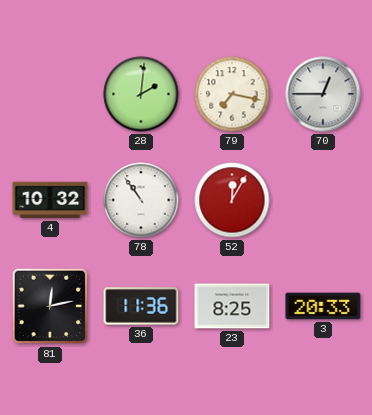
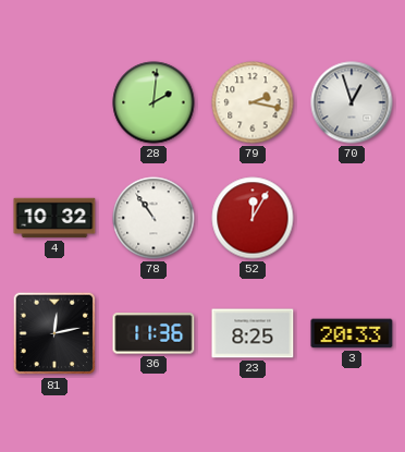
79: 7:17 -> 2:17 (253, 102)
70: 12:45 -> 12:57 (352, 102)
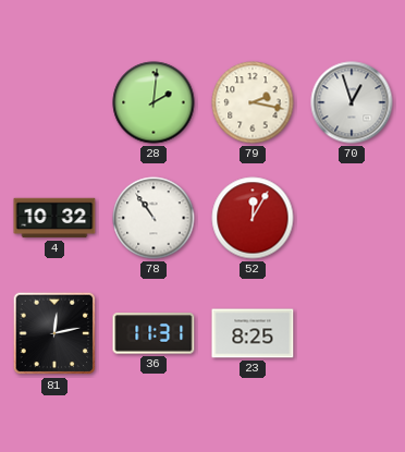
36: 11:36 -> 11:31 (154, 333)
3: 20:33 -> none (352, 333)
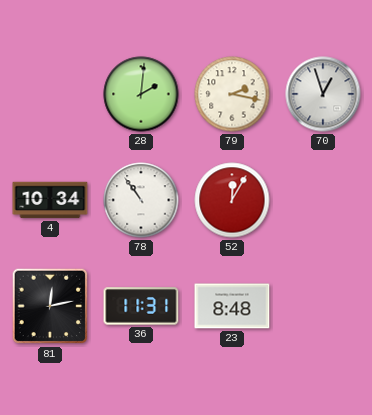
4: 10:32 -> 10:34 (50, 200)
23: 8:25 -> 8:48 (232, 306)
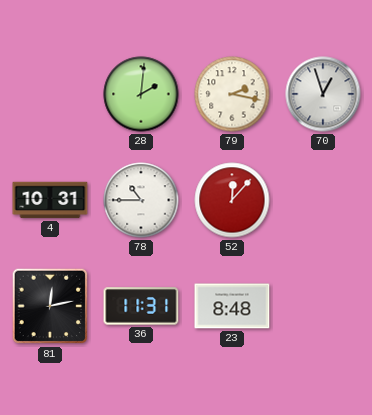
4: 10:34 -> 10:31 (50, 200)
78: 10:54 -> 10:45 (141, 200)
52: 12:05 -> 12:07 (232, 200)
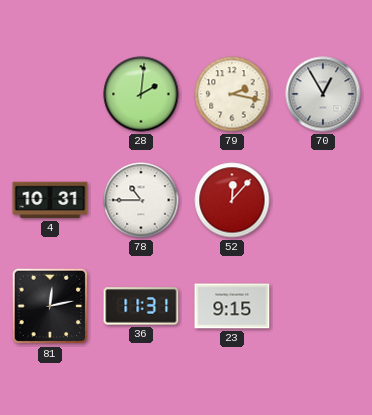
70: 12:57 -> 12:55 (323, 94)
23: 8:48 -> 9:15 (232, 306)
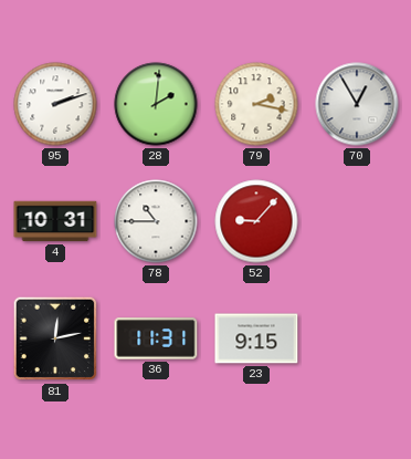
95: none -> 2:12 (55, 104)
52: 12:07 -> 9:07 (256, 221)
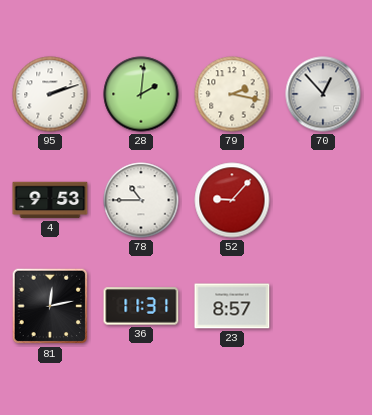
70: 12:55 -> 12:53 (323, 94)
4: 10:31 -> 9:53 (50, 200)
23: 9:15 -> 8:57 (232, 306)
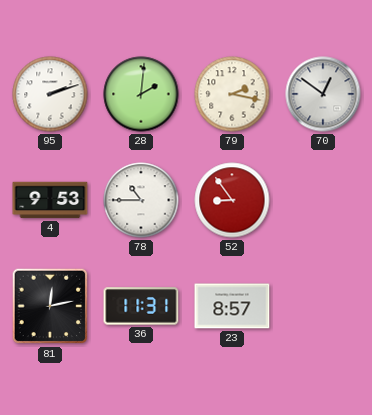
70: 12:53 -> 12:51 (323, 94)
52: 9:07 -> 8:54 (232, 200)
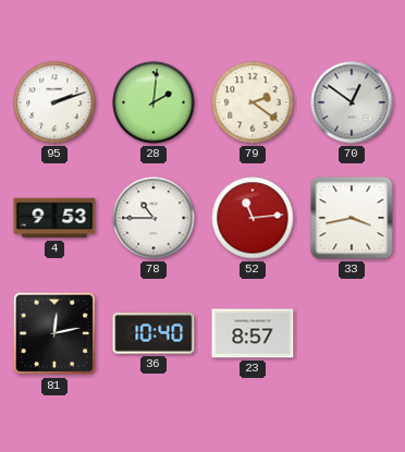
79: 2:17 -> 2:21 (253, 102)
52: 8:54 -> 11:14 (253, 218)
33: none -> 3:43 (352, 218)
36: 11:31 -> 10:40 (154, 333)
